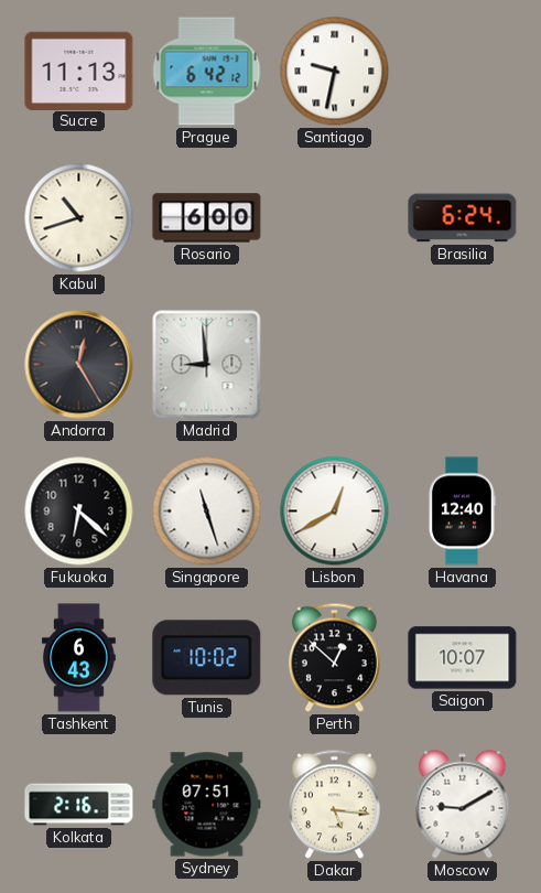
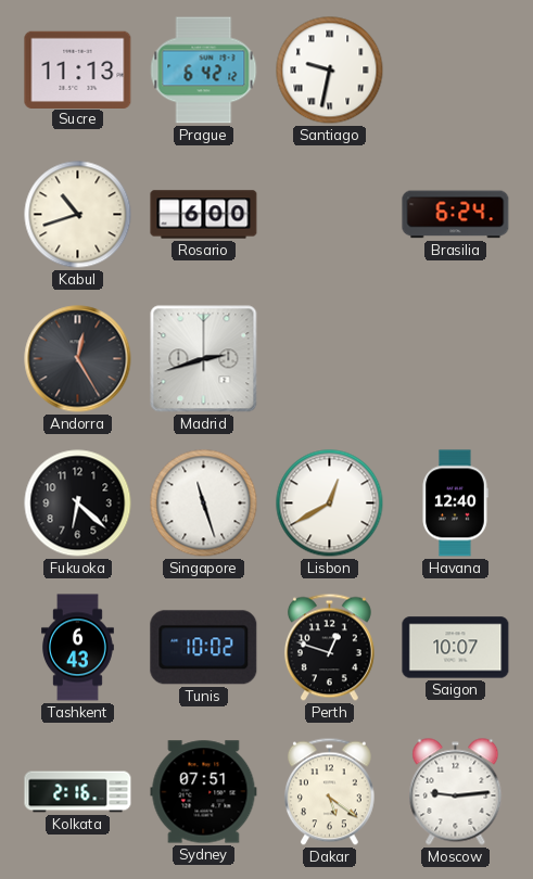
Madrid: 8:59 -> 2:42 (204, 359)
Perth: 12:52 -> 12:48 (329, 648)
Dakar: 5:16 -> 5:21 (329, 792)
Moscow: 9:10 -> 9:14 (456, 792)
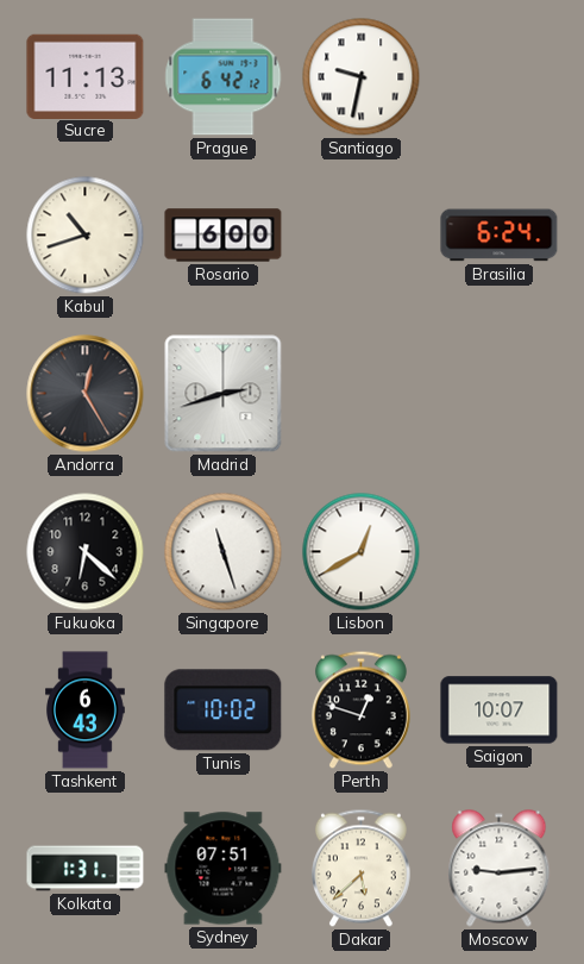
Havana: 12:40 -> none (455, 504)
Kolkata: 2:16 -> 1:31 (86, 869)
Dakar: 5:21 -> 5:38 (360, 869)
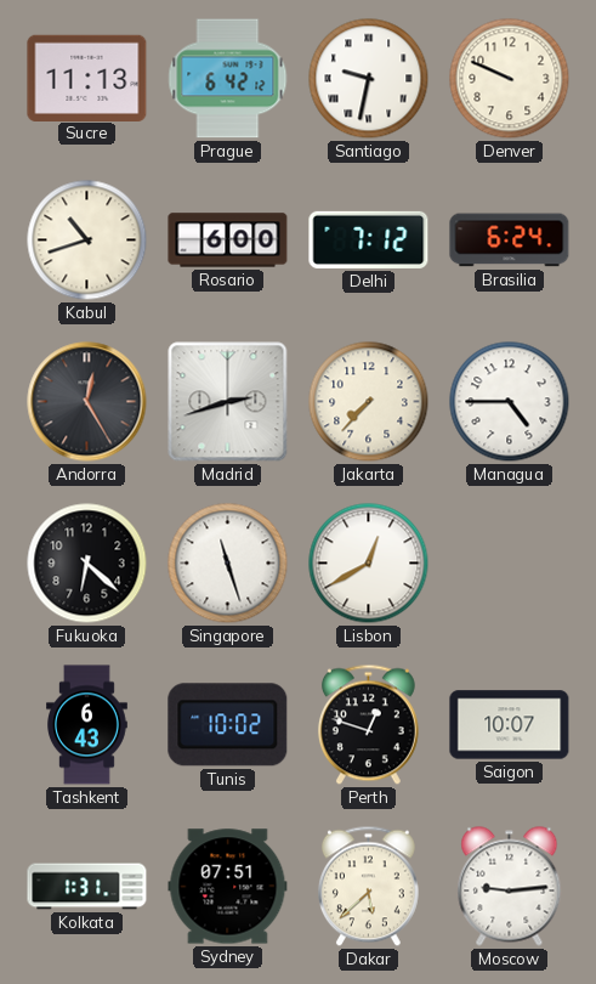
Denver: none -> 9:49 (510, 79)
Delhi: none -> 7:12 (369, 239)
Jakarta: none -> 7:37 (369, 402)
Managua: none -> 4:45 (510, 402)
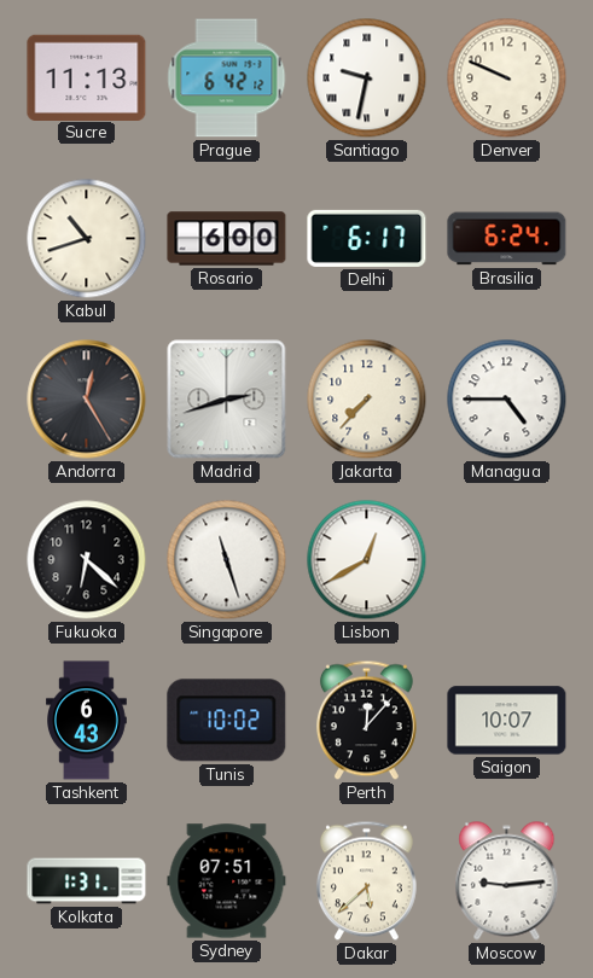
Delhi: 7:12 -> 6:17 (367, 238)
Perth: 12:48 -> 12:07 (366, 721)
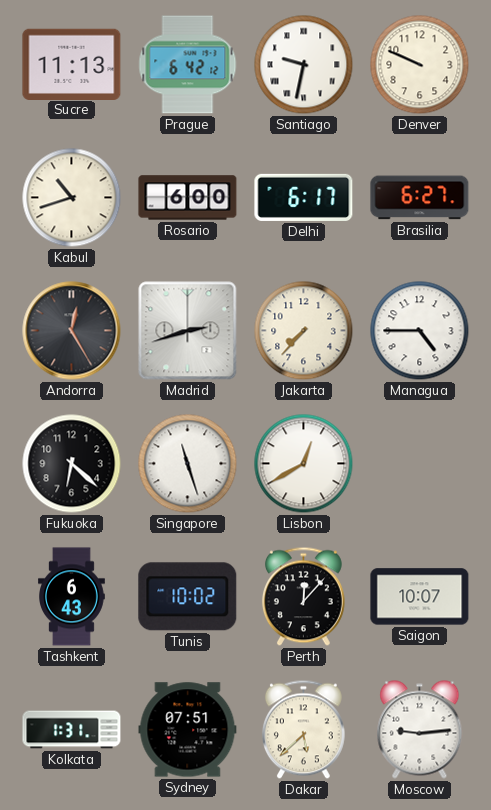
Brasilia: 6:24 -> 6:27 (420, 198)
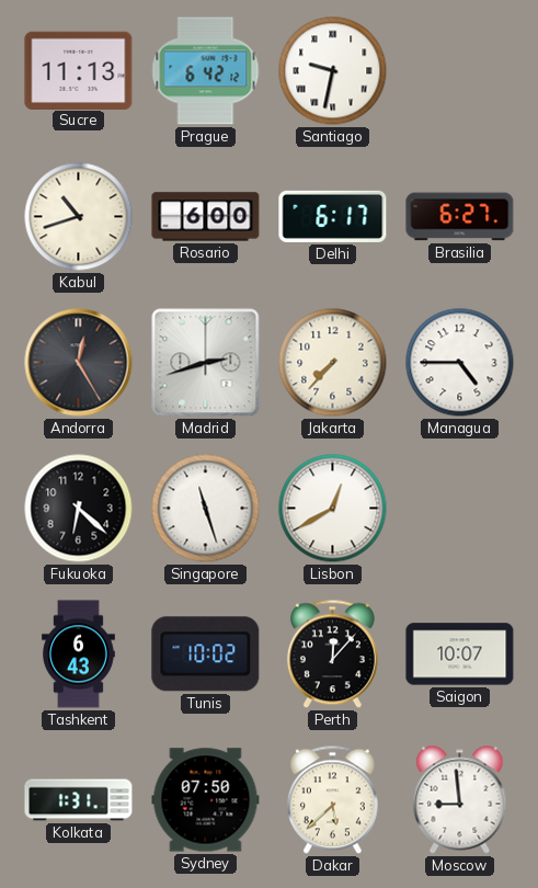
Denver: 9:49 -> none (420, 65)
Sydney: 07:51 -> 07:50 (206, 800)
Moscow: 9:14 -> 8:59 (460, 800)
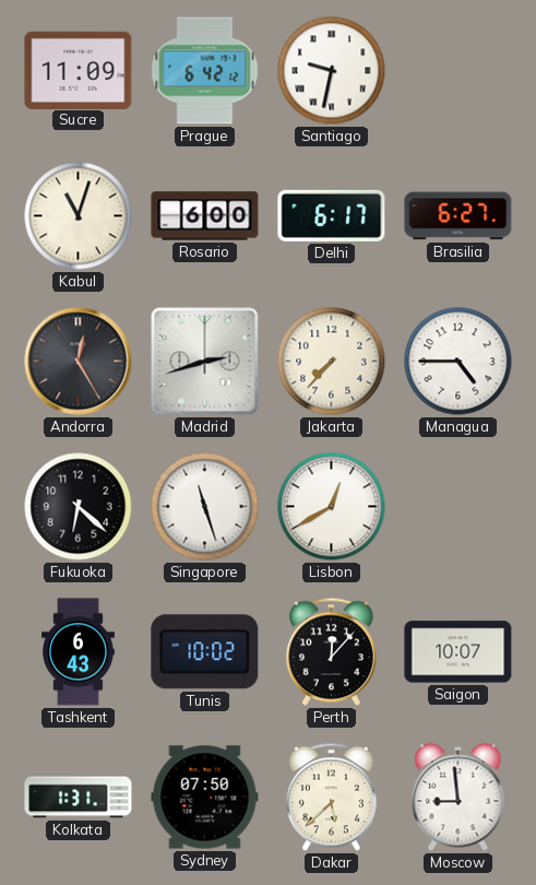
Sucre: 11:13 -> 11:09 (79, 70)
Kabul: 10:42 -> 11:03 (79, 216)
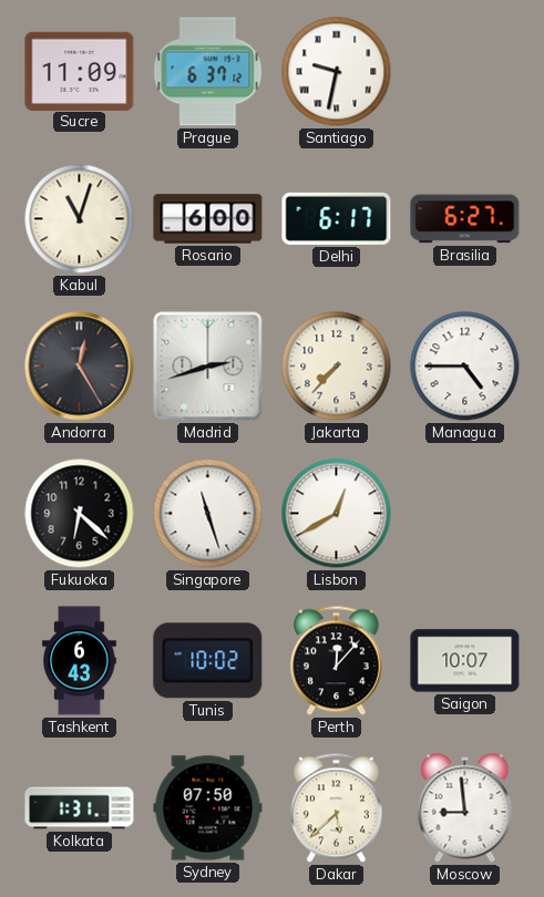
Prague: 6:42 -> 6:37 (208, 72)
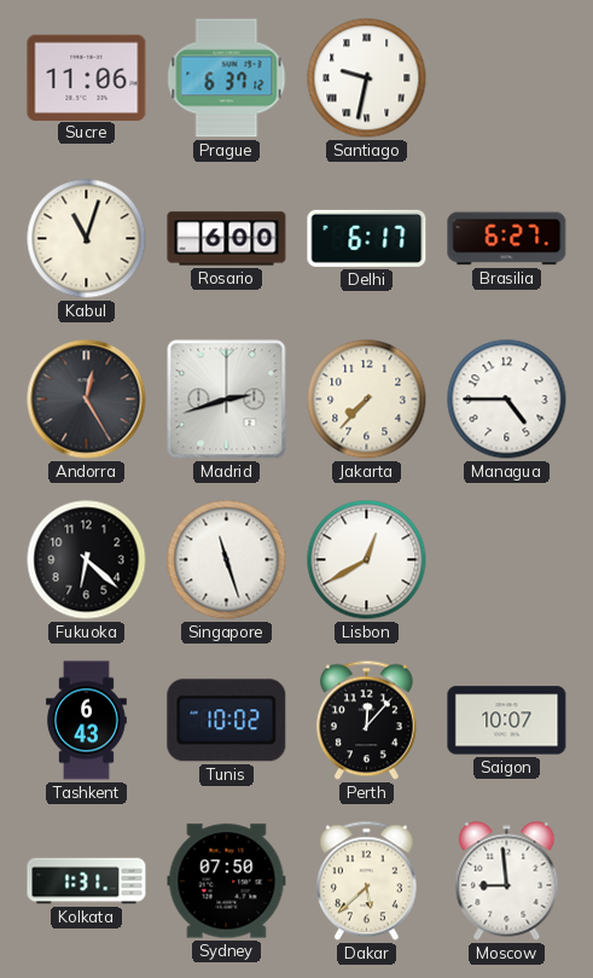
Sucre: 11:09 -> 11:06 (87, 77)
